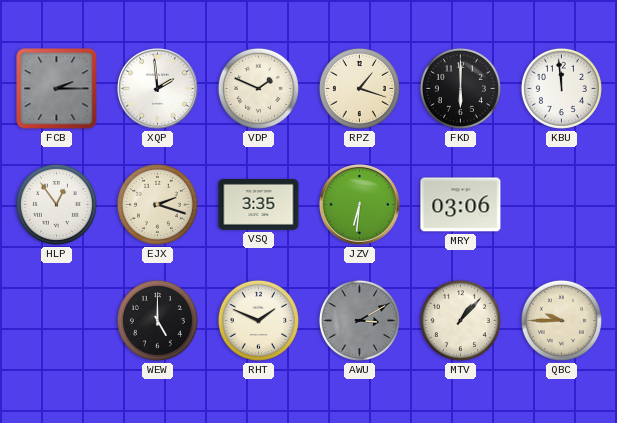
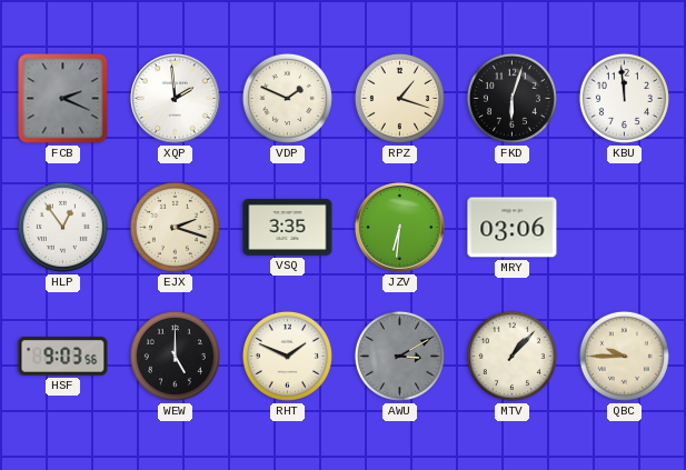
FCB: 2:15 -> 2:19 (63, 99)
FKD: 6:00 -> 6:03 (511, 98)
HSF: none -> 9:03 (63, 357)
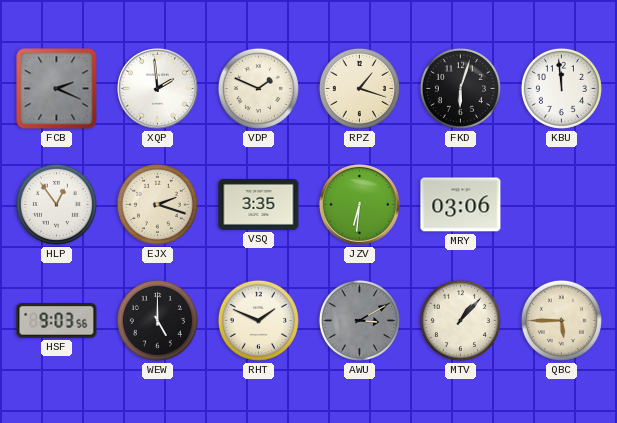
QBC: 9:45 -> 5:45 (561, 320)
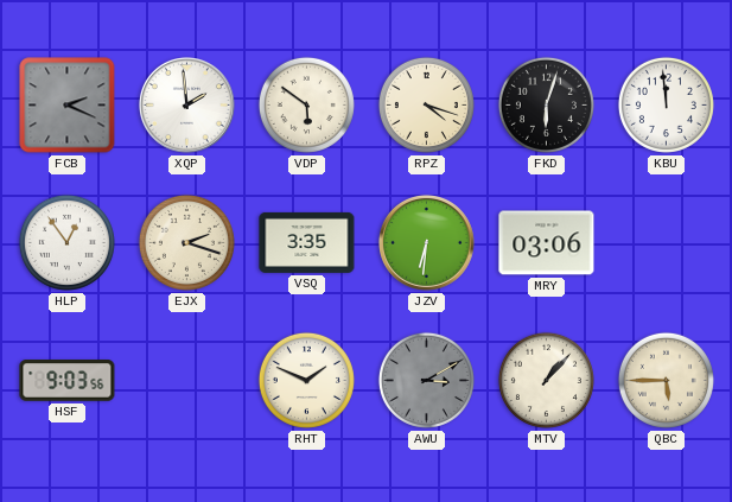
VDP: 1:49 -> 5:51 (306, 104)
RPZ: 1:18 -> 4:18 (426, 104)
WEW: 5:00 -> none (157, 320)
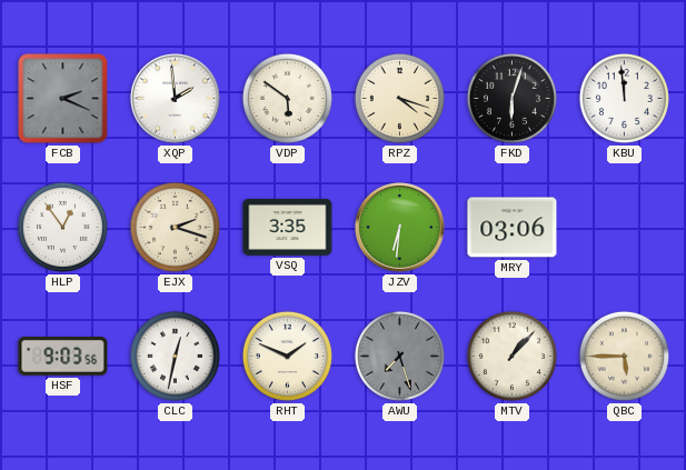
CLC: none -> 12:32 (175, 356)
AWU: 3:10 -> 7:27 (399, 356)
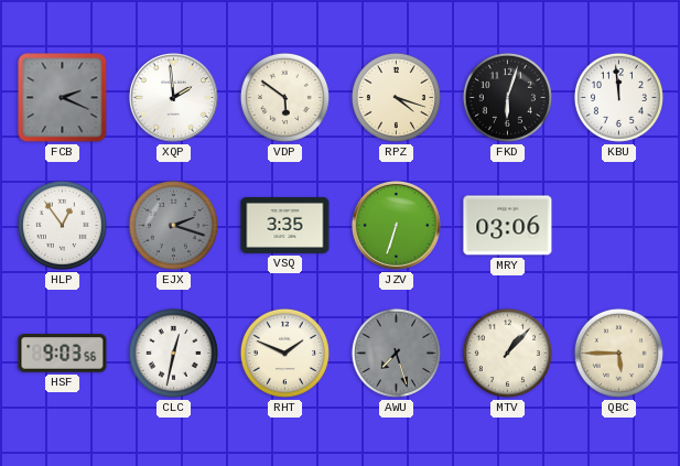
EJX dial: cream -> grey (173, 225)
JZV: 6:31 -> 6:33 (397, 226)
